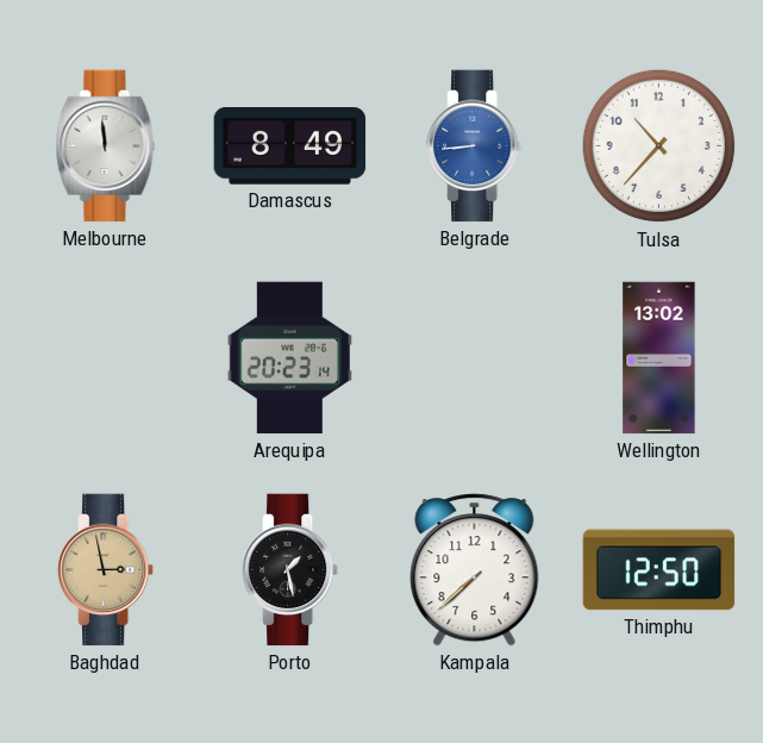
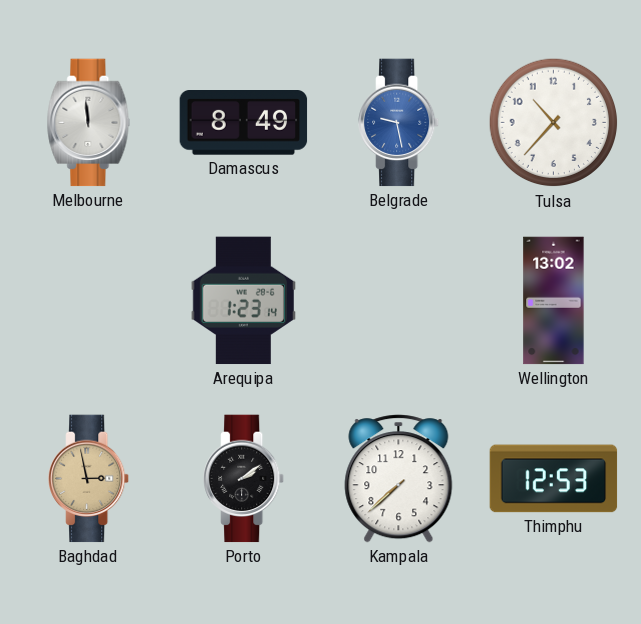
Belgrade: 8:44 -> 9:28 (400, 123)
Arequipa: 20:23 -> 1:23 (243, 301)
Porto: 1:28 -> 2:09 (245, 479)
Thimphu: 12:50 -> 12:53 (554, 479)
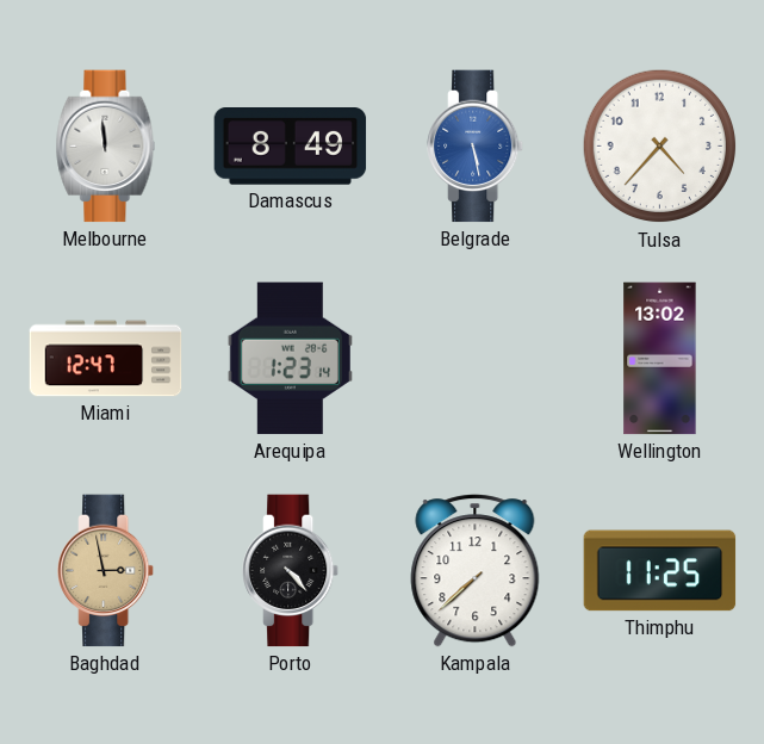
Belgrade: 9:28 -> 5:28 (477, 147)
Tulsa: 10:37 -> 4:37 (660, 147)
Miami: none -> 12:47 (106, 359)
Porto: 2:09 -> 4:23 (292, 571)
Thimphu: 12:53 -> 11:25 (660, 571)
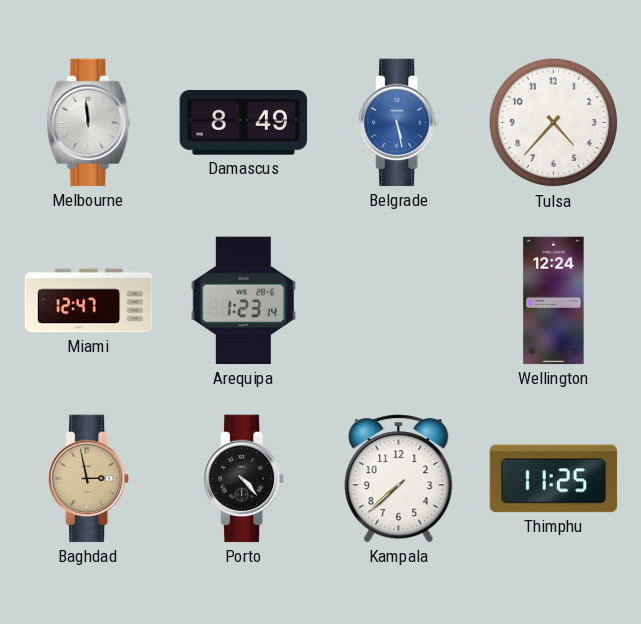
Wellington: 13:02 -> 12:24 (554, 301)
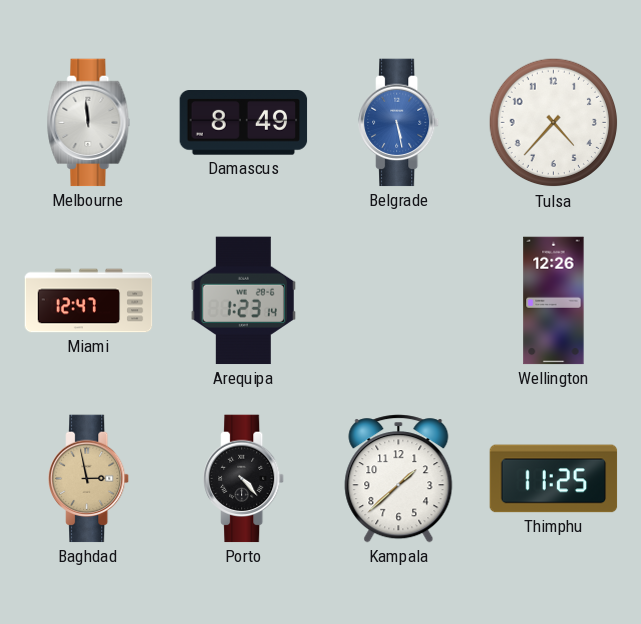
Wellington: 12:24 -> 12:26 (554, 301)
Kampala: 7:38 -> 1:38 (399, 479)
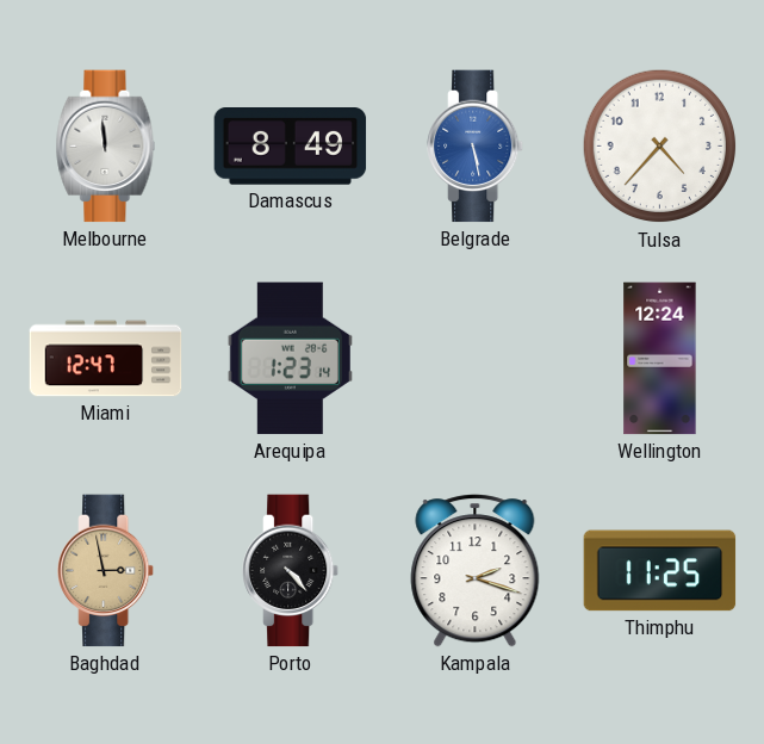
Wellington: 12:26 -> 12:24 (660, 359)
Kampala: 1:38 -> 2:18 (476, 571)
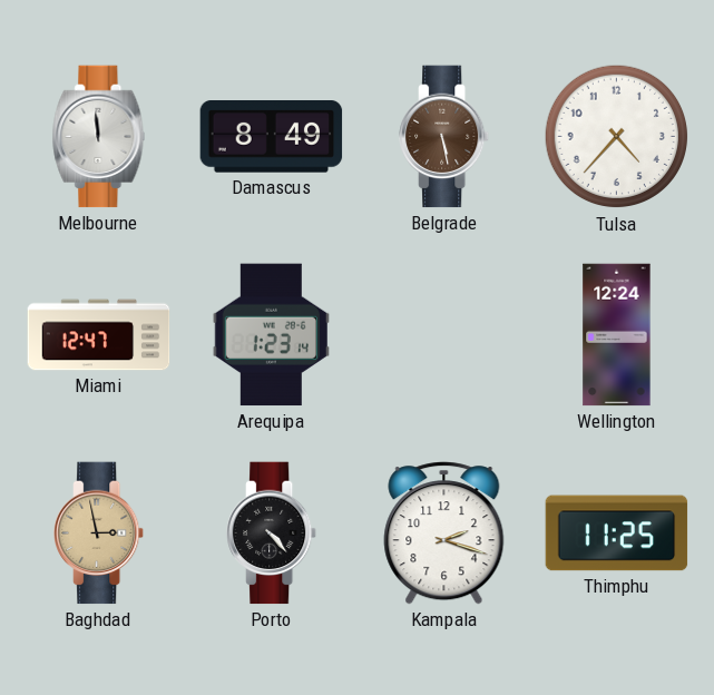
Belgrade dial: blue -> brown (446, 137)
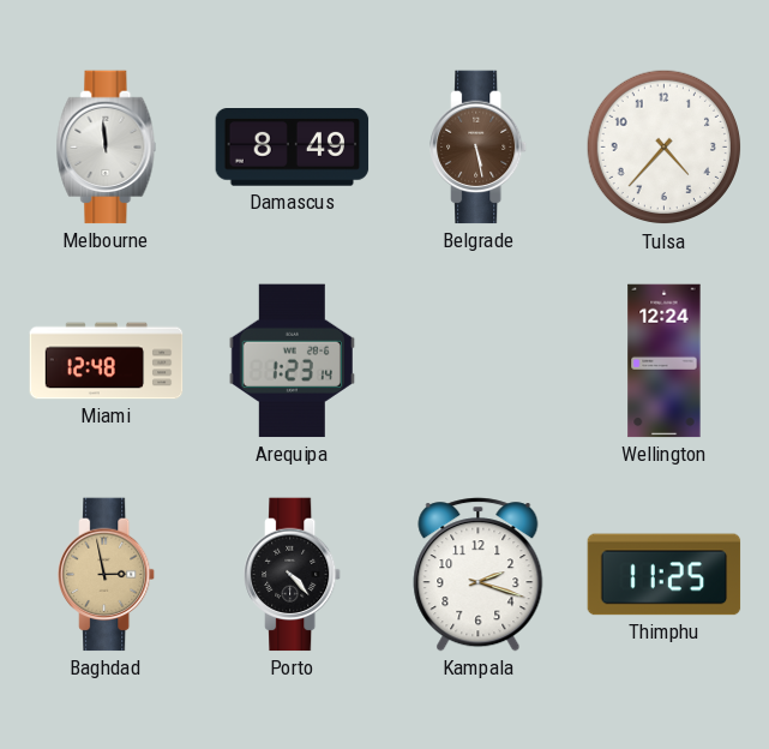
Miami: 12:47 -> 12:48 (107, 361)
